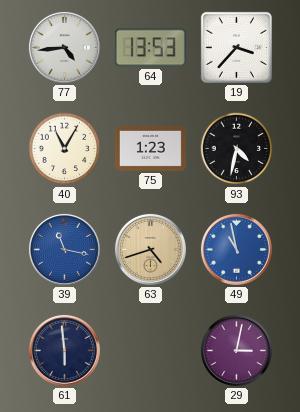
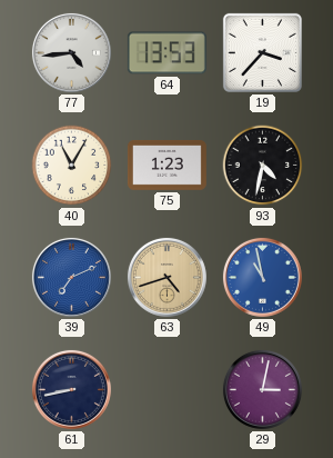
39: 11:17 -> 7:11 (71, 277)
61: 5:59 -> 8:43 (71, 389)
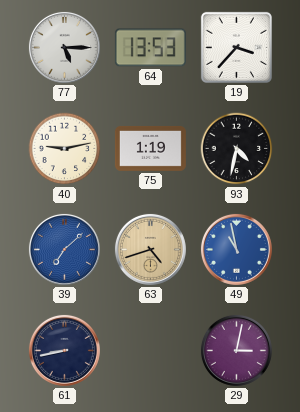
77: 4:44 -> 5:15 (64, 47)
40: 11:05 -> 9:13 (65, 149)
75: 1:23 -> 1:19 (150, 148)
39: 7:11 -> 7:08 (64, 249)
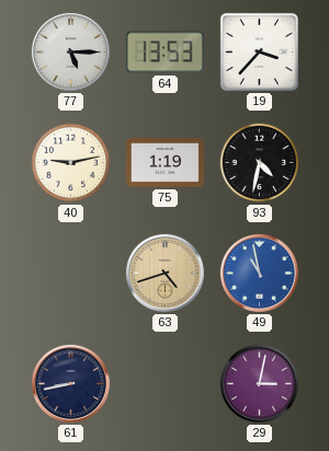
39: 7:08 -> none (64, 249)
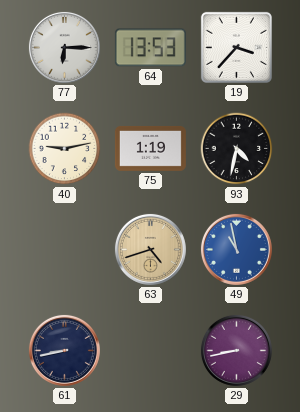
77: 5:15 -> 6:15 (64, 47)
29: 3:02 -> 8:43 (236, 350)
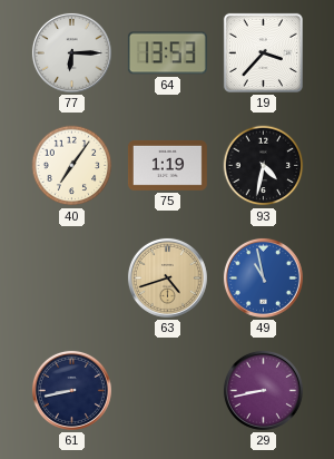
40: 9:13 -> 7:06 (72, 166)
